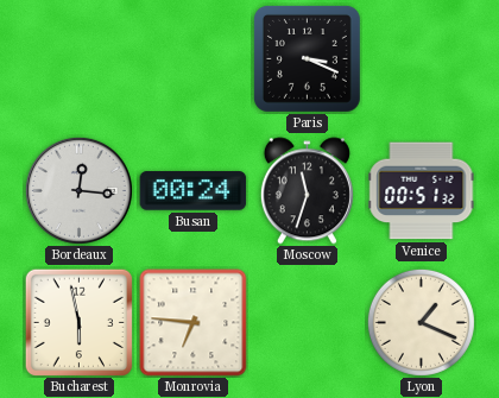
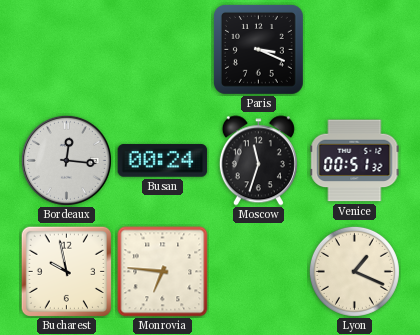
Bucharest: 5:58 -> 9:58 (66, 271)
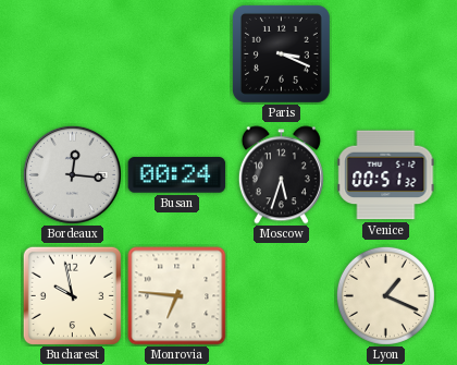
Moscow: 11:33 -> 5:33 (281, 175)
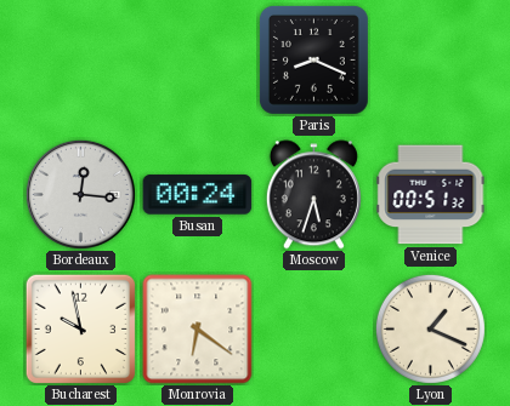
Paris: 3:19 -> 8:19 (313, 59)
Monrovia: 6:46 -> 6:21 (198, 330)
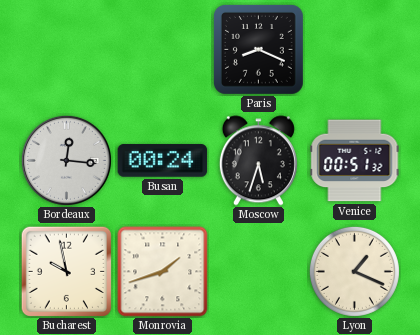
Monrovia: 6:21 -> 1:42 (163, 272)
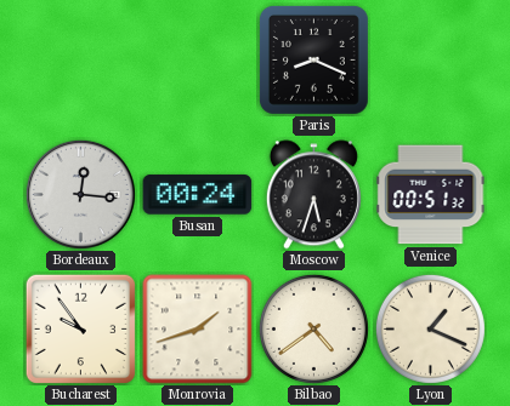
Bucharest: 9:58 -> 9:54 (80, 328)
Bilbao: none -> 4:39 (313, 328)
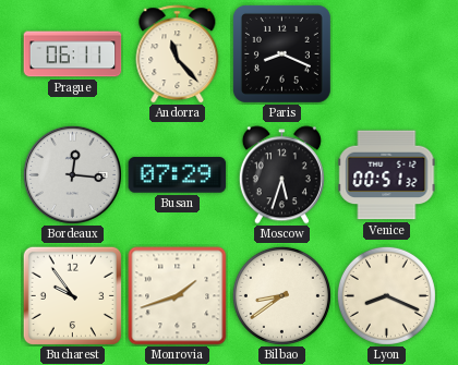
Prague: none -> 06:11 (73, 54)
Andorra: none -> 11:23 (178, 54)
Busan: 00:24 -> 07:29 (178, 175)
Bilbao: 4:39 -> 8:39 (281, 295)
Lyon: 1:19 -> 8:19 (386, 295)
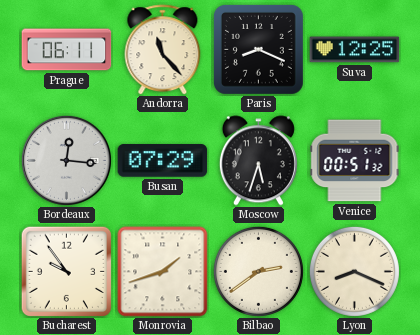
Suva: none -> 12:25 (355, 50)
Bilbao: 8:39 -> 2:39 (258, 271)
